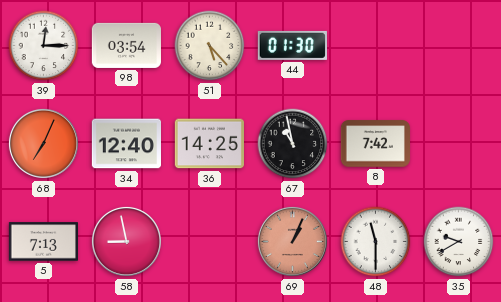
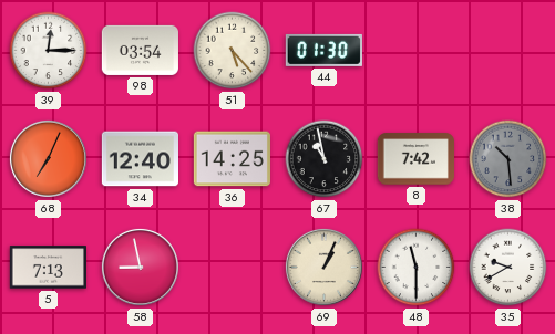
38: none -> 10:29 (508, 159)
69 dial: salmon -> cream (323, 267)
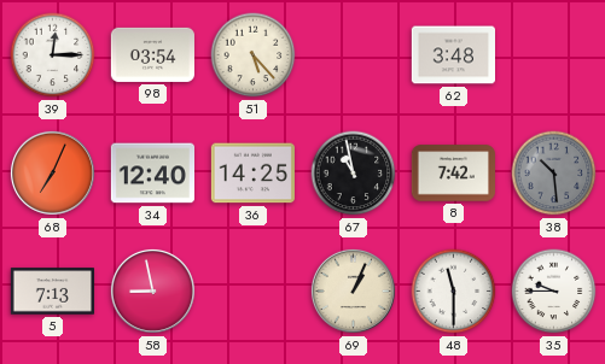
44: 01:30 -> none (323, 50)
62: none -> 3:48 (453, 55)
35: 9:40 -> 9:45 (554, 292)
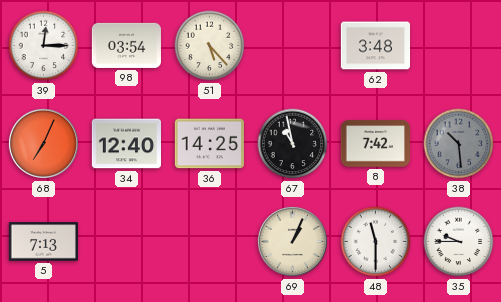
58: 8:58 -> none (152, 290)
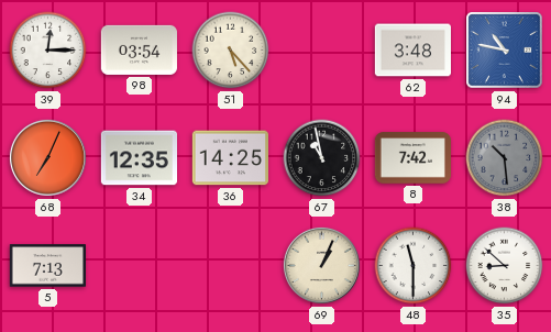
94: none -> 10:47 (505, 51)
34: 12:40 -> 12:35 (139, 158)
35: 9:45 -> 8:52 (505, 266)
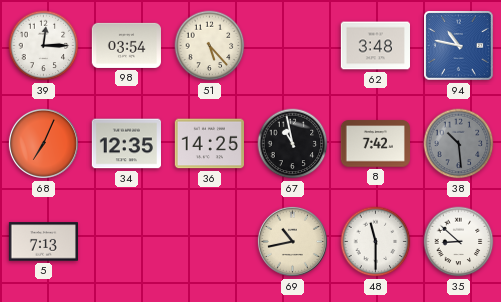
69: 1:04 -> 10:43 (292, 241)
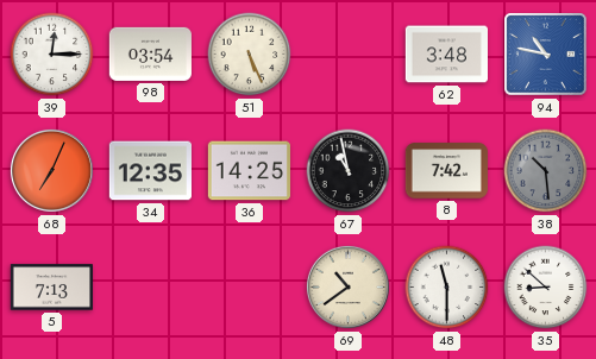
51: 5:23 -> 5:26 (250, 55)
69: 10:43 -> 10:39 (347, 286)
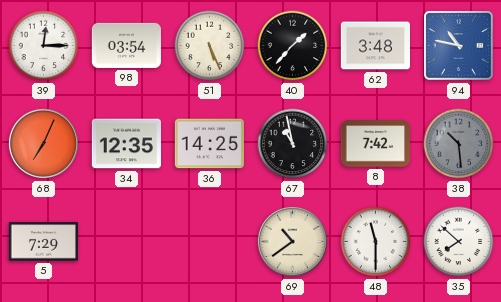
40: none -> 1:37 (293, 46)
5: 7:13 -> 7:29 (43, 242)
35: 8:52 -> 7:52 (459, 242)
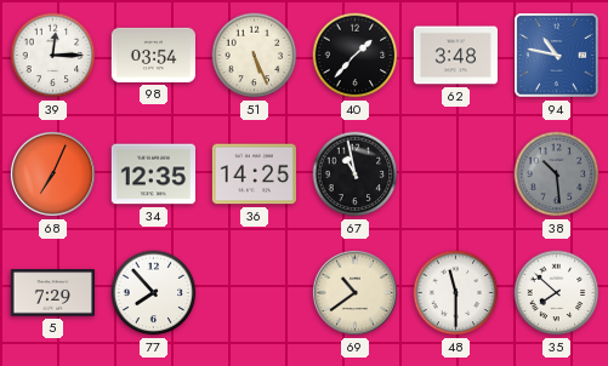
8: 7:42 -> none (375, 144)
77: none -> 7:53 (154, 293)
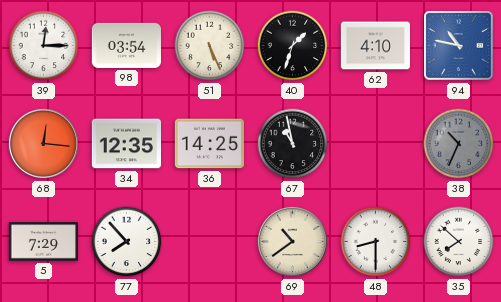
40: 1:37 -> 1:33 (293, 46)
62: 3:48 -> 4:10 (375, 46)
68: 7:04 -> 12:16 (43, 143)
38: 10:29 -> 10:34 (459, 144)
48: 11:30 -> 8:30 (376, 242)
